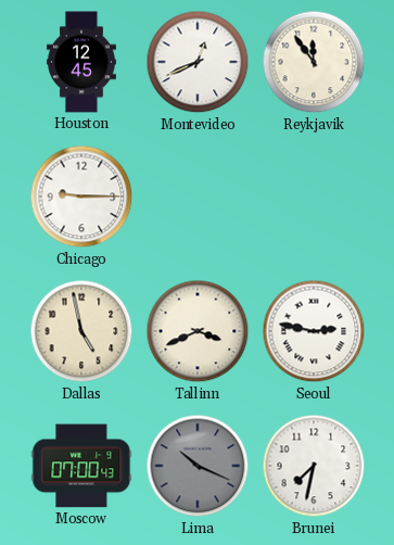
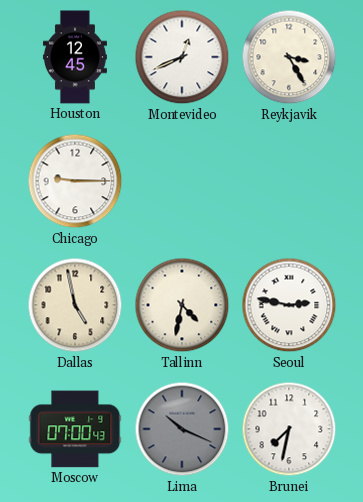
Reykjavik: 11:54 -> 3:25 (289, 57)
Tallinn: 3:41 -> 4:32 (182, 305)
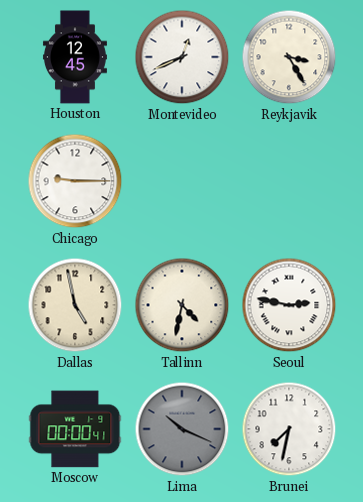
Moscow: 07:00 -> 00:00 (75, 429)
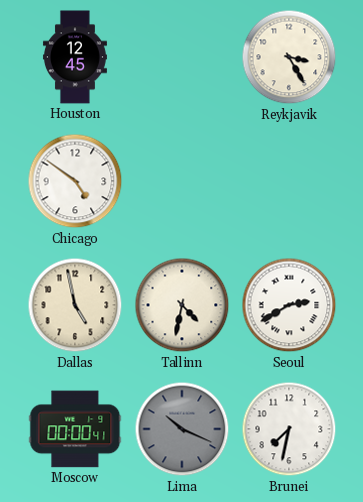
Montevideo: 12:41 -> none (182, 57)
Chicago: 9:15 -> 4:51 (75, 181)
Seoul: 2:47 -> 2:40 (289, 305)
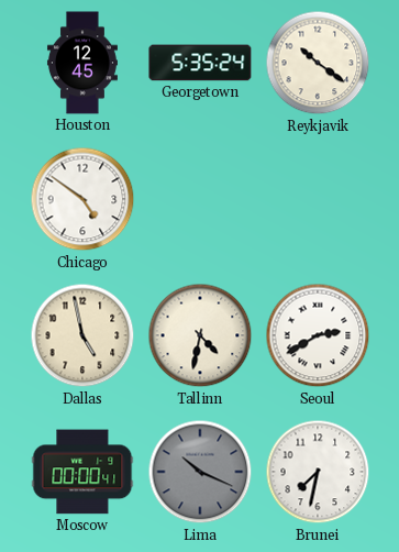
Georgetown: none -> 5:35 (200, 63)
Reykjavik: 3:25 -> 10:21 (318, 63)
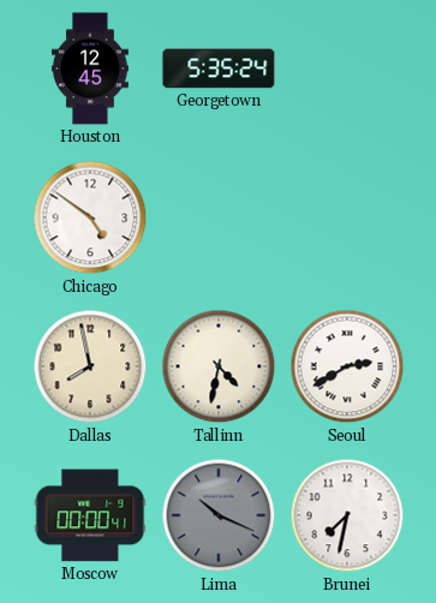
Reykjavik: 10:21 -> none (318, 63)
Dallas: 4:58 -> 7:58 (90, 366)
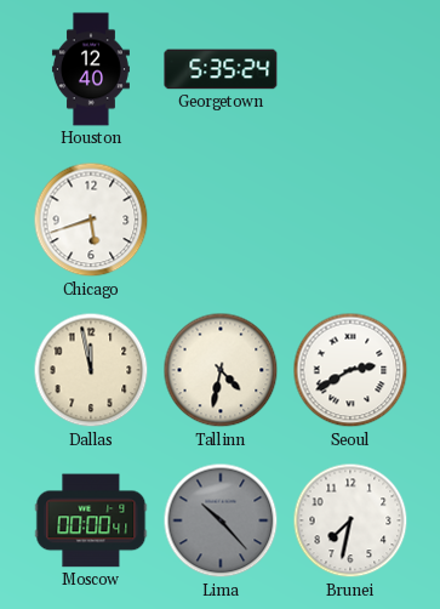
Houston: 12:45 -> 12:40 (91, 69)
Chicago: 4:51 -> 5:42 (91, 220)
Dallas: 7:58 -> 11:58 (91, 370)
Lima: 10:19 -> 10:23 (221, 520)
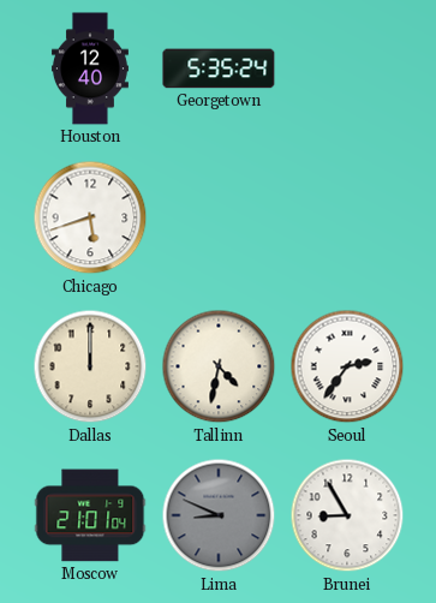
Dallas: 11:58 -> 12:00 (90, 366)
Seoul: 2:40 -> 2:36 (347, 366)
Moscow: 00:00 -> 21:01 (90, 515)
Lima: 10:23 -> 8:49 (219, 515)
Brunei: 7:32 -> 8:55 (347, 515)
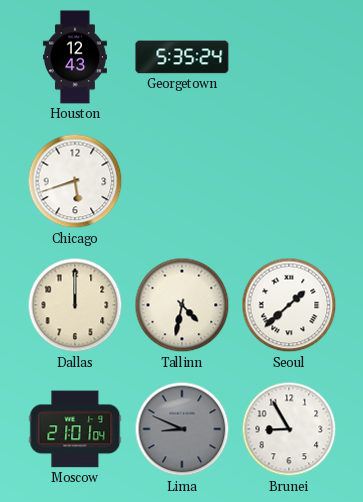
Houston: 12:40 -> 12:43 (75, 57)
Seoul: 2:36 -> 1:38 (289, 305)
